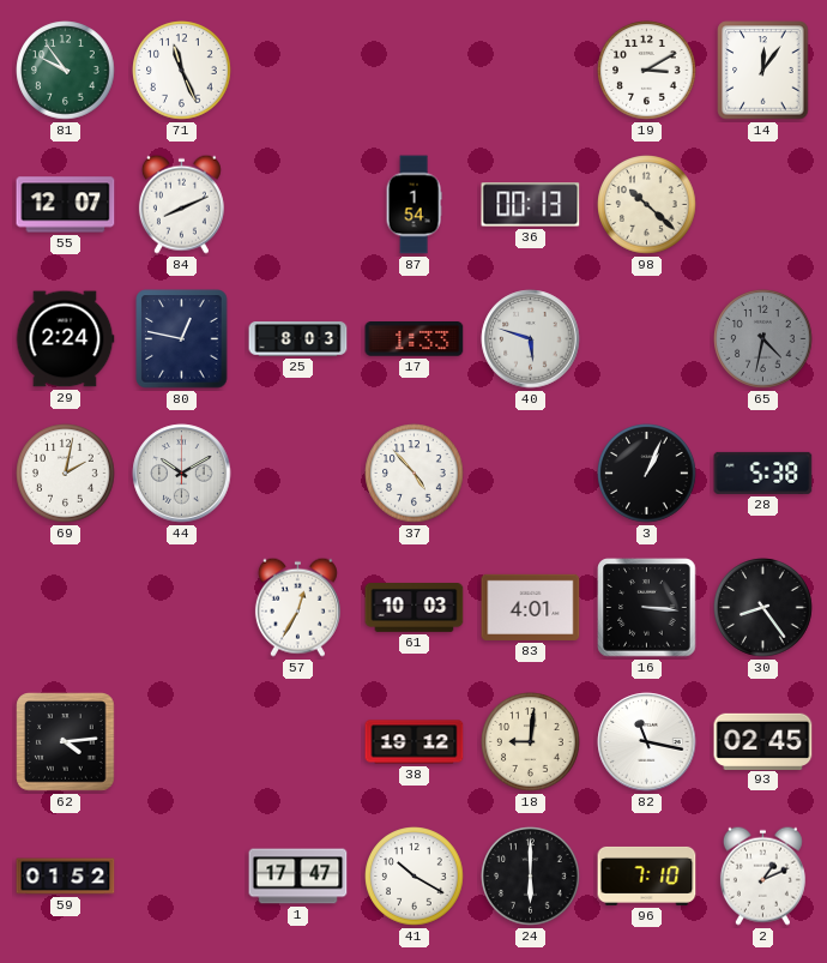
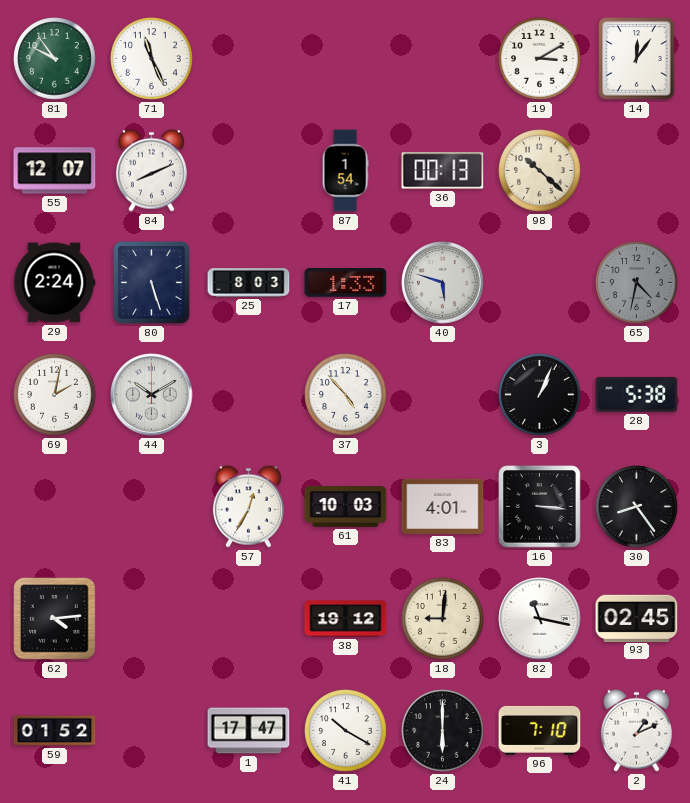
80: 12:47 -> 5:27 (152, 283)
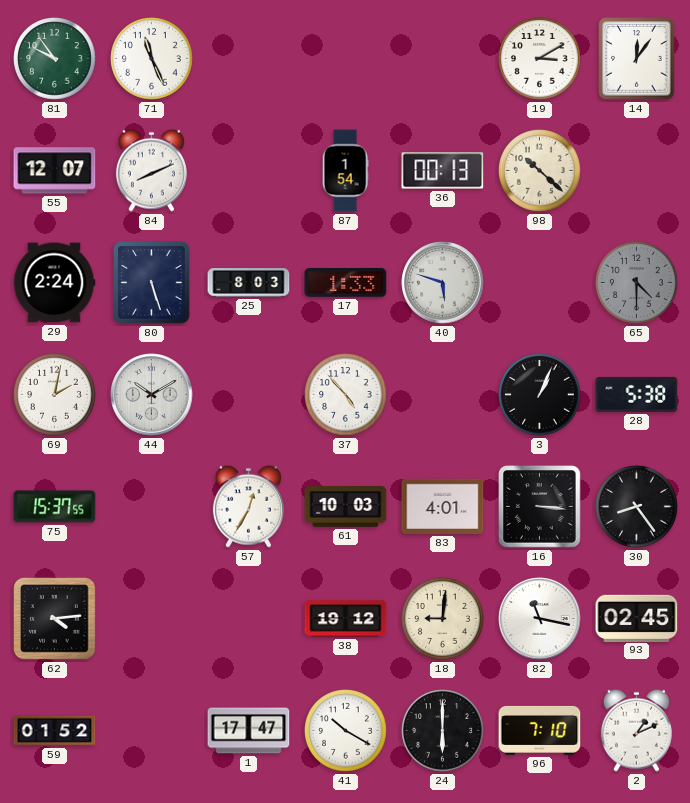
65: 4:32 -> 4:30 (637, 283)
75: none -> 15:37 (55, 507)
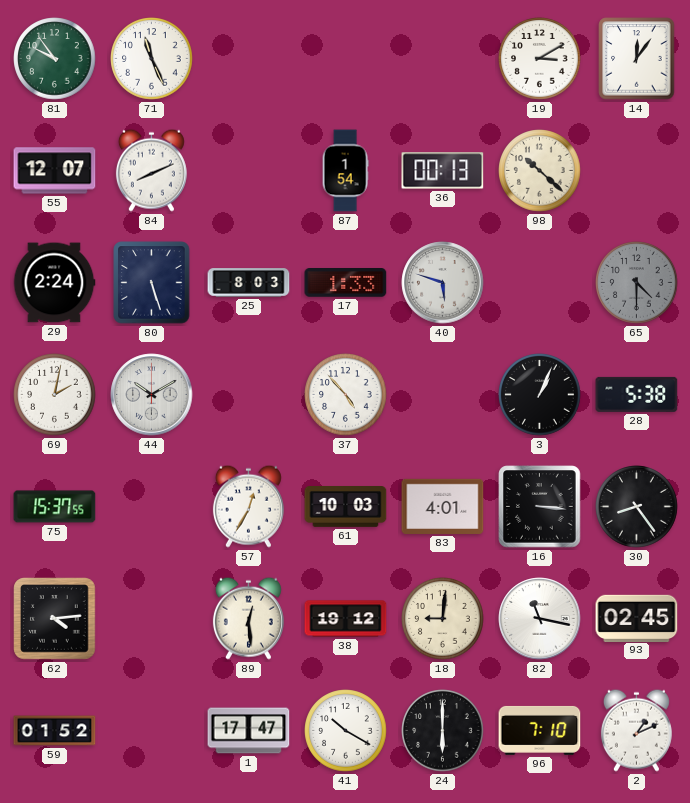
89: none -> 12:29 (248, 618)
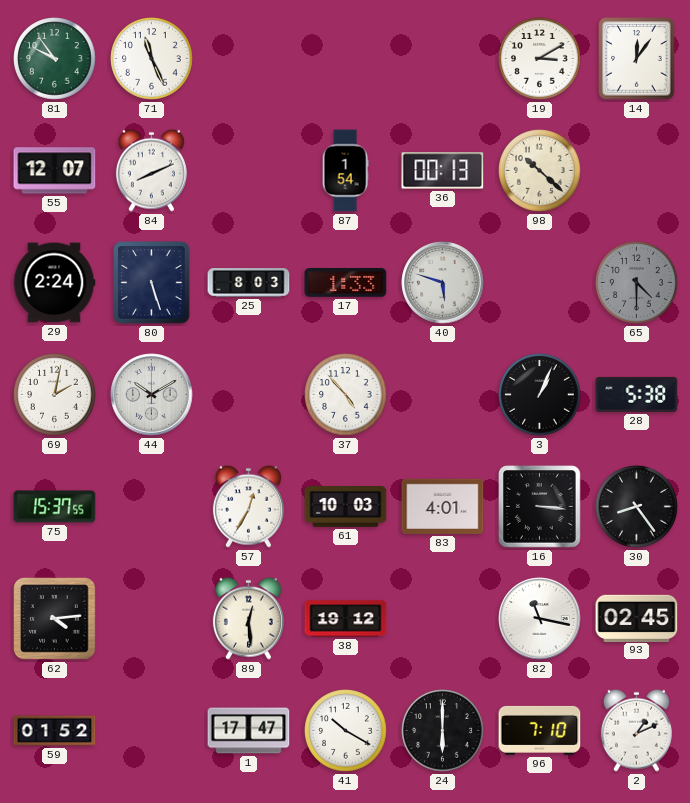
18: 9:01 -> none (443, 619)
